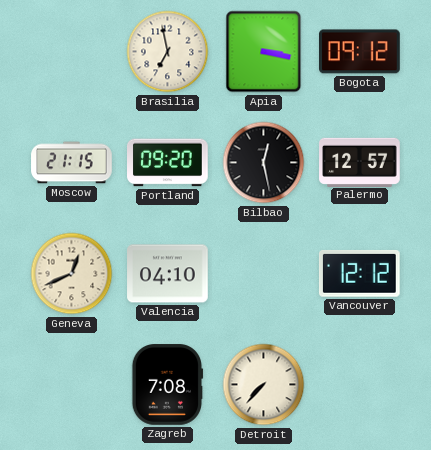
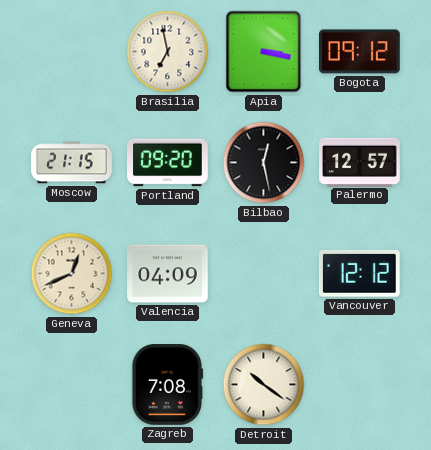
Valencia: 04:10 -> 04:09 (168, 274)
Detroit: 7:37 -> 10:21 (264, 385)
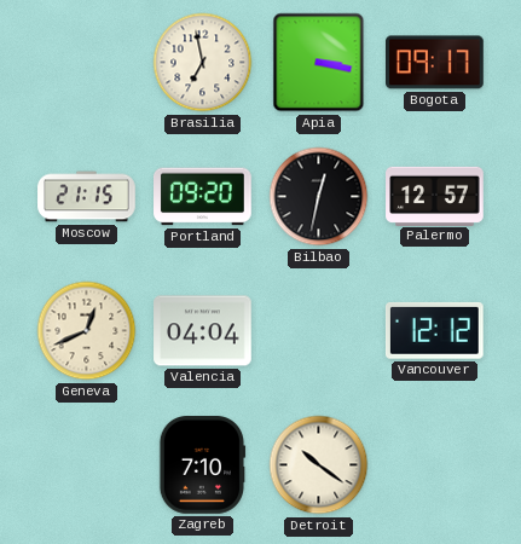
Bogota: 09:12 -> 09:17 (435, 63)
Bilbao: 12:28 -> 12:32 (319, 197)
Valencia: 04:09 -> 04:04 (203, 331)
Zagreb: 7:08 -> 7:10 (202, 465)
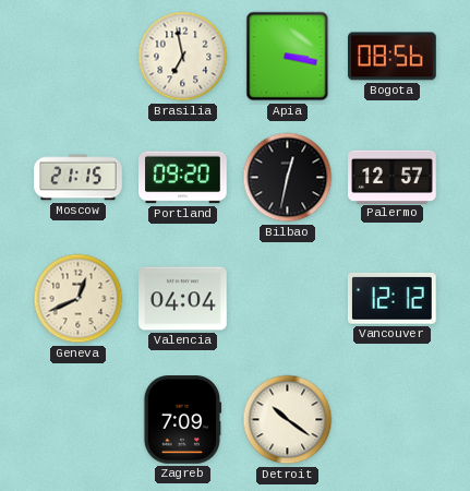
Bogota: 09:17 -> 08:56 (393, 57)
Zagreb: 7:10 -> 7:09 (182, 420)
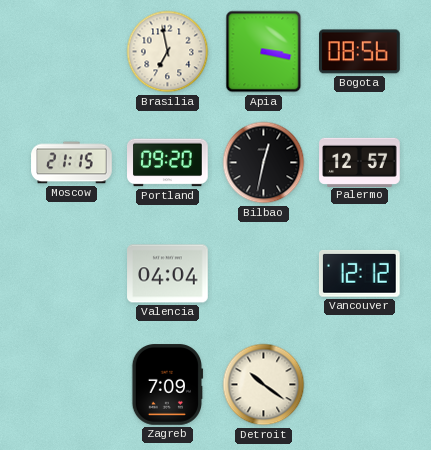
Geneva: 12:41 -> none (79, 299)
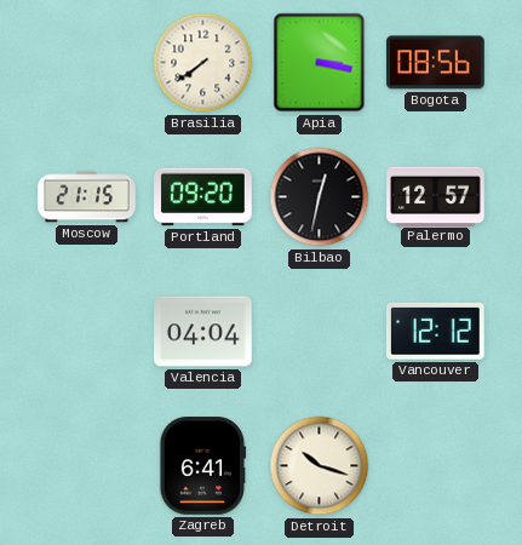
Brasilia: 6:58 -> 7:39 (203, 63)
Zagreb: 7:09 -> 6:41 (202, 466)
Detroit: 10:21 -> 10:18 (320, 466)
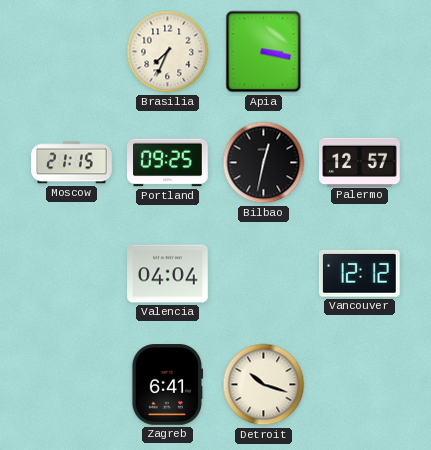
Brasilia: 7:39 -> 7:34 (168, 52)
Bogota: 08:56 -> none (436, 63)
Portland: 09:20 -> 09:25 (168, 163)
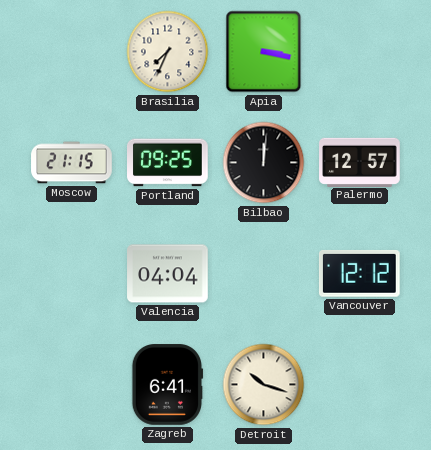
Bilbao: 12:32 -> 12:01 (264, 163)
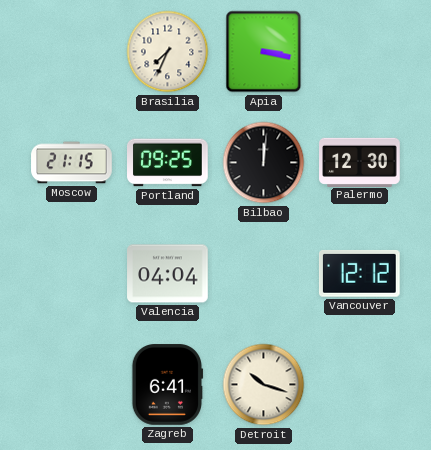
Palermo: 12:57 -> 12:30 (360, 162)
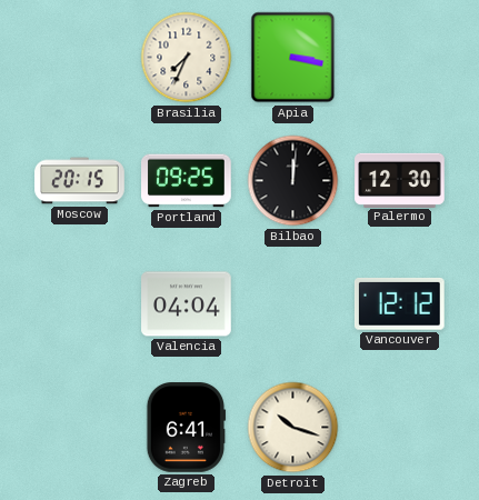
Moscow: 21:15 -> 20:15 (80, 181)
